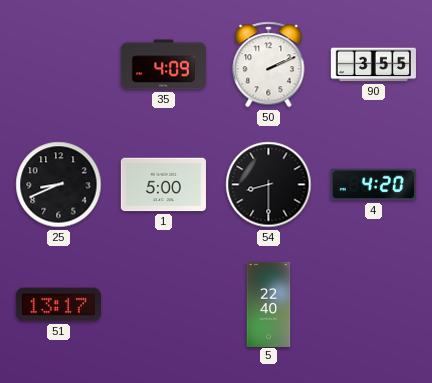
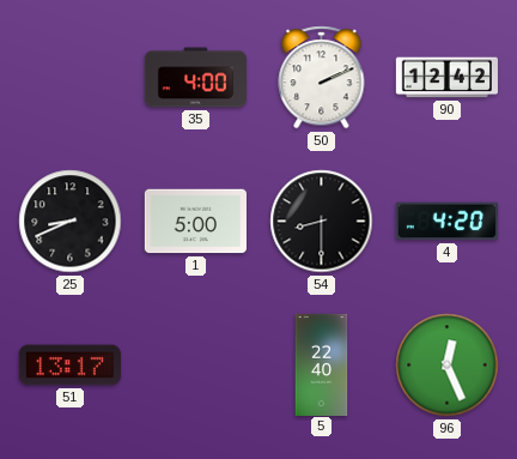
35: 4:09 -> 4:00 (195, 78)
90: 3:55 -> 12:42 (446, 78)
96: none -> 12:26 (448, 366)
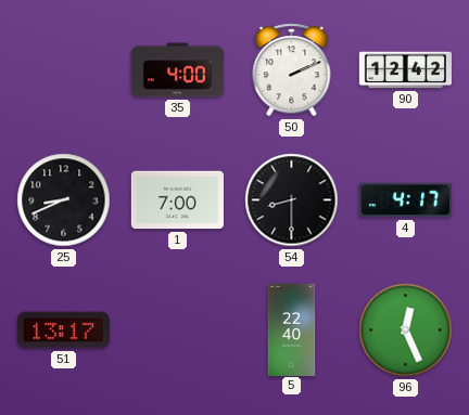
1: 5:00 -> 7:00 (177, 200)
4: 4:20 -> 4:17 (405, 200)
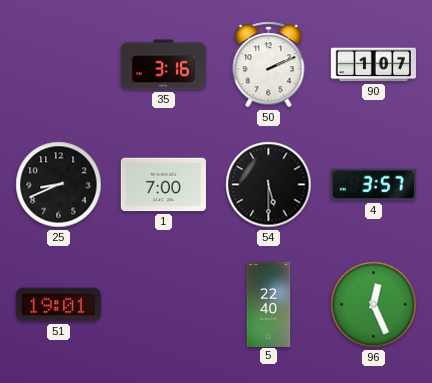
35: 4:00 -> 3:16 (163, 65)
90: 12:42 -> 1:07 (373, 65)
54: 8:30 -> 5:30 (269, 185)
4: 4:17 -> 3:57 (373, 185)
51: 13:17 -> 19:01 (58, 305)
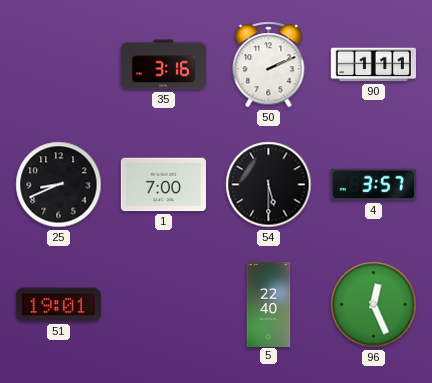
90: 1:07 -> 1:11 (373, 65)
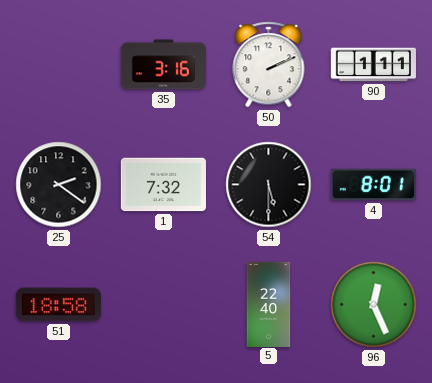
25: 8:41 -> 2:21 (59, 185)
1: 7:00 -> 7:32 (163, 185)
4: 3:57 -> 8:01 (373, 185)
51: 19:01 -> 18:58 (58, 305)
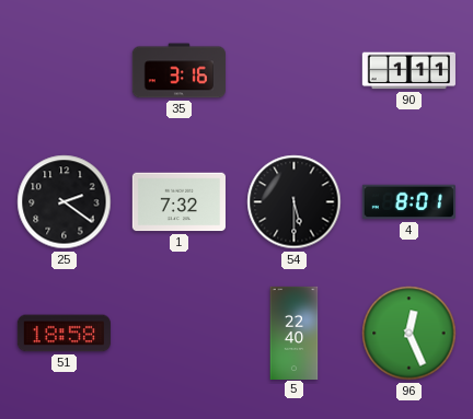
50: 2:11 -> none (269, 65)
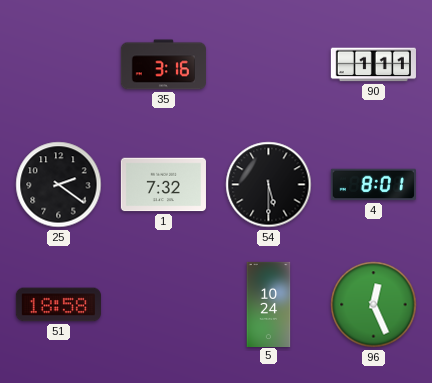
5: 22:40 -> 10:24 (269, 304)
